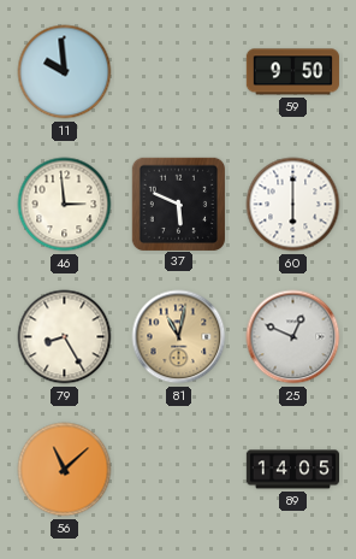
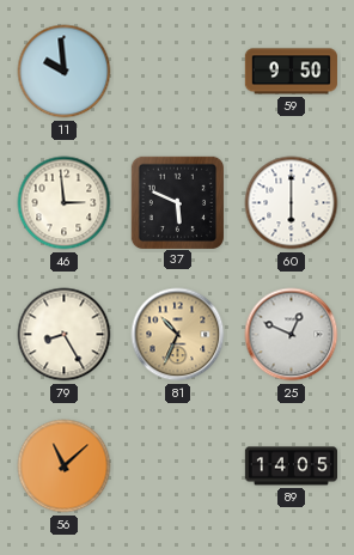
81: 11:02 -> 10:34 (178, 335)
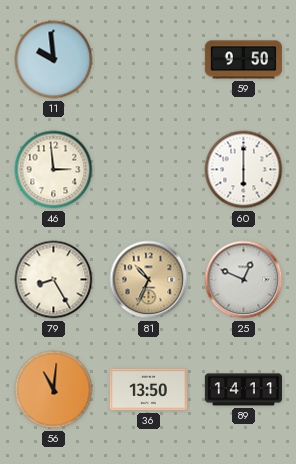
37: 5:49 -> none (177, 202)
56: 11:08 -> 11:01 (54, 390)
36: none -> 13:50 (148, 390)
89: 14:05 -> 14:11 (243, 390)
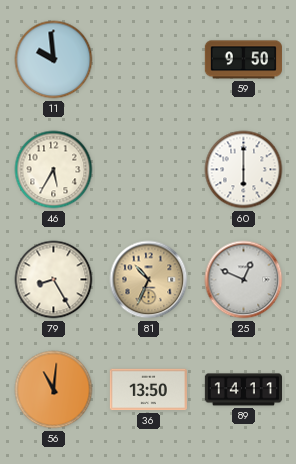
46: 2:59 -> 5:35 (54, 170)
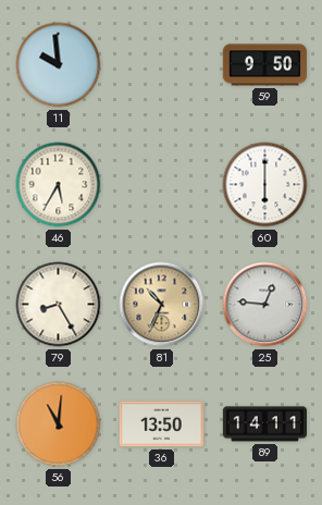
25: 12:49 -> 12:46 (265, 305)
